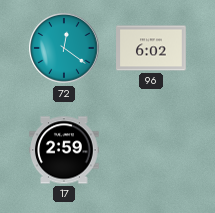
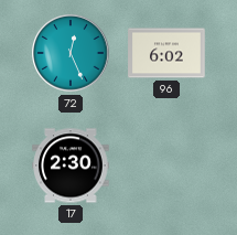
72: 12:21 -> 12:26 (71, 53)
17: 2:59 -> 2:30 (71, 165)
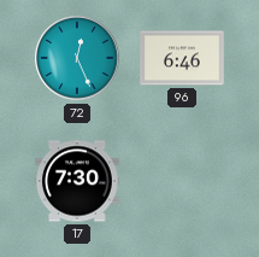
96: 6:02 -> 6:46 (182, 58)
17: 2:30 -> 7:30 (77, 181)
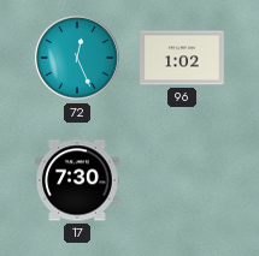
96: 6:46 -> 1:02 (182, 58)
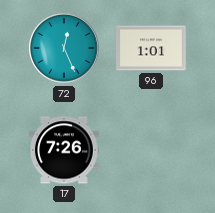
96: 1:02 -> 1:01 (151, 48)
17: 7:30 -> 7:26 (64, 150)
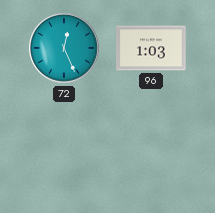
96: 1:01 -> 1:03 (151, 48)
17: 7:26 -> none (64, 150)
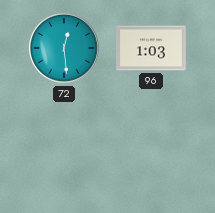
72: 12:26 -> 12:29 (64, 48)
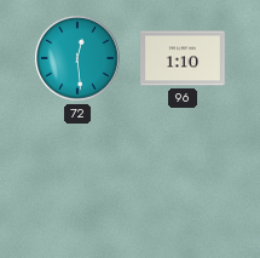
96: 1:03 -> 1:10 (183, 58)
